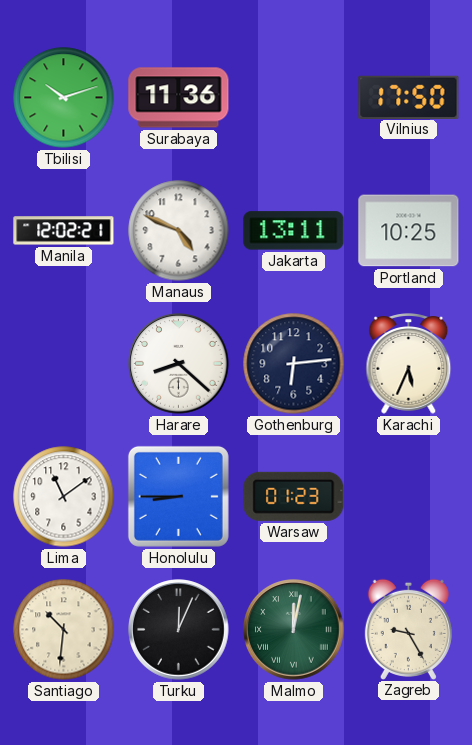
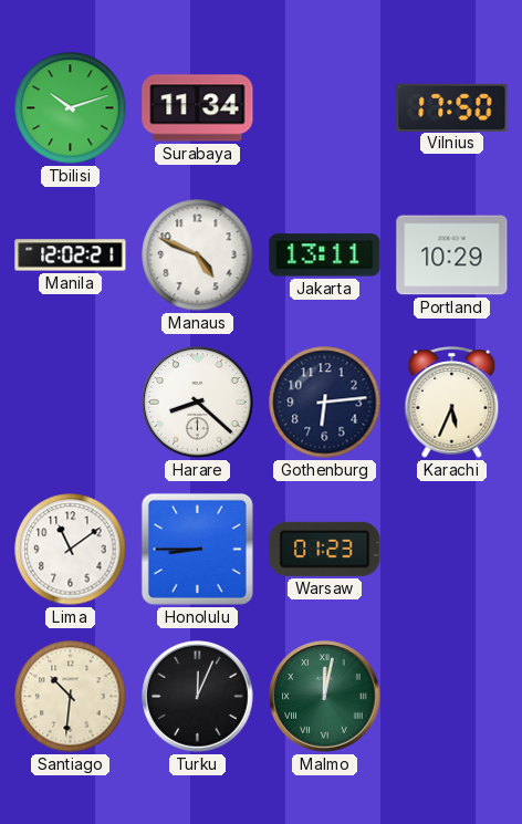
Surabaya: 11:36 -> 11:34 (198, 108)
Portland: 10:25 -> 10:29 (452, 255)
Zagreb: 9:25 -> none (408, 629)
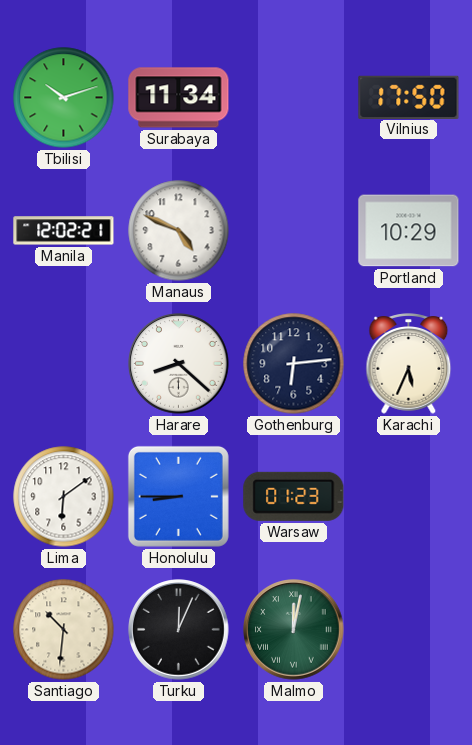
Jakarta: 13:11 -> none (325, 255)
Lima: 11:09 -> 6:09 (64, 497)
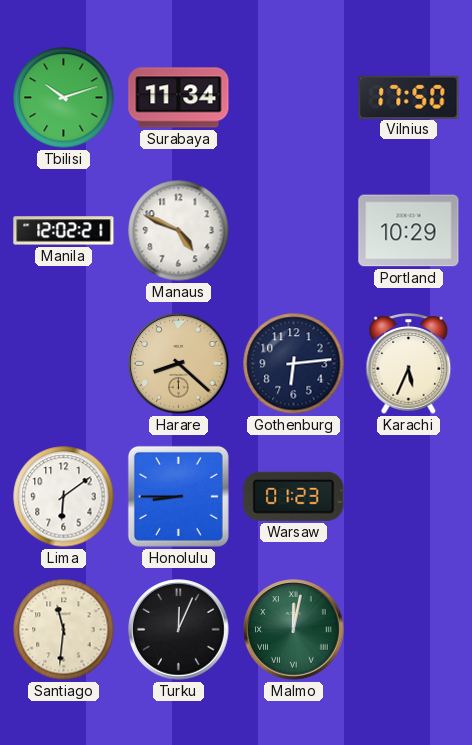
Harare dial: white -> champagne (179, 364)
Santiago: 10:31 -> 11:31 (64, 630)
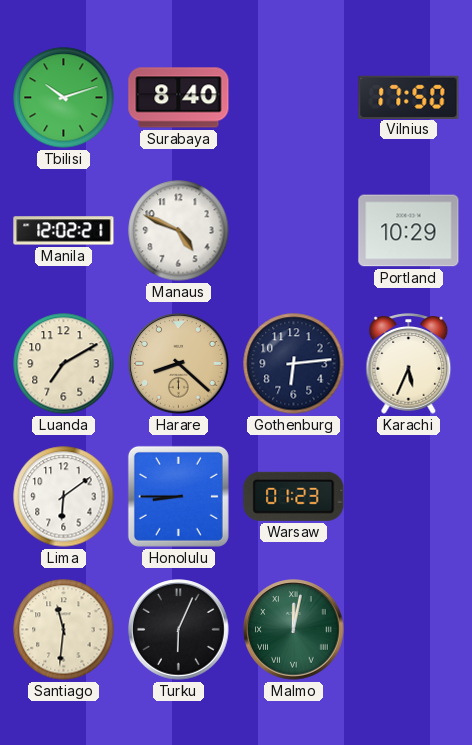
Surabaya: 11:34 -> 8:40 (179, 98)
Luanda: none -> 7:10 (64, 364)
Turku: 12:04 -> 6:04 (179, 630)
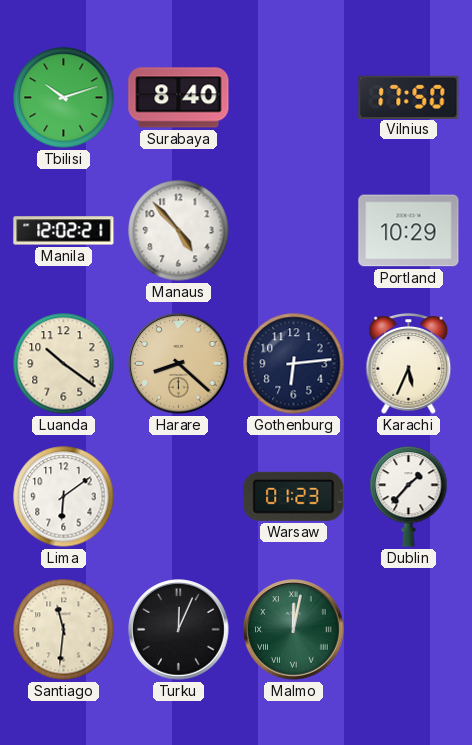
Manaus: 4:49 -> 4:53 (179, 231)
Luanda: 7:10 -> 10:21 (64, 364)
Honolulu: 8:45 -> none (178, 496)
Dublin: none -> 1:37 (409, 497)
Turku: 6:04 -> 12:04 (179, 630)
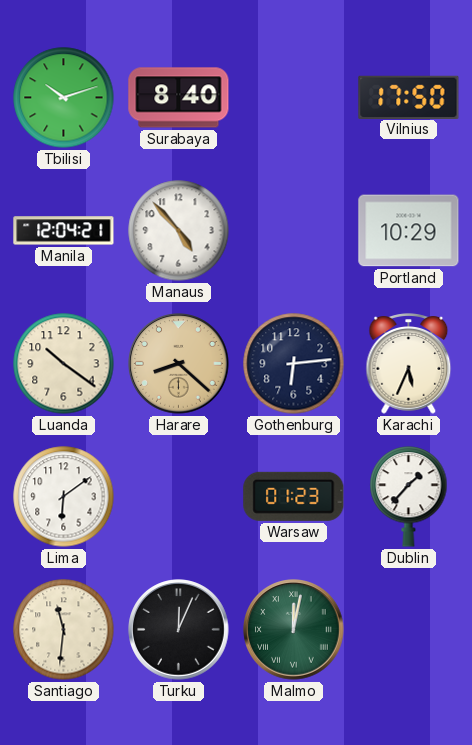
Manila: 12:02 -> 12:04 (64, 231)
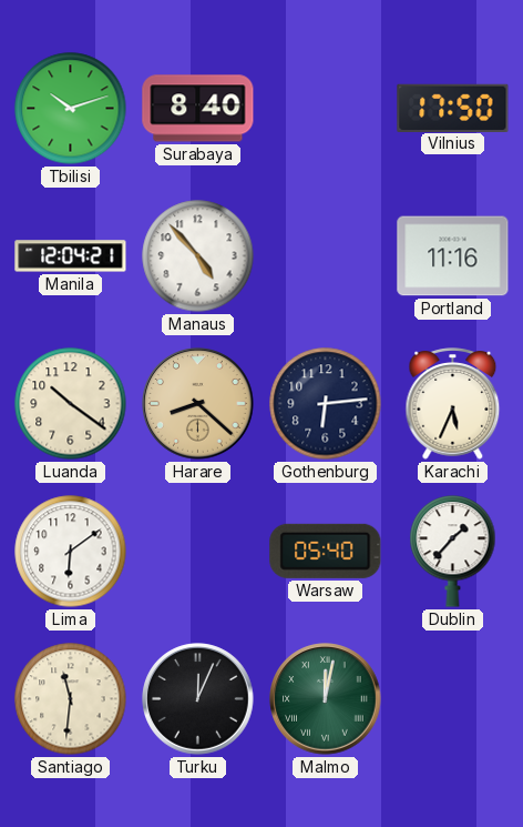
Portland: 10:29 -> 11:16 (453, 256)
Warsaw: 01:23 -> 05:40 (326, 551)
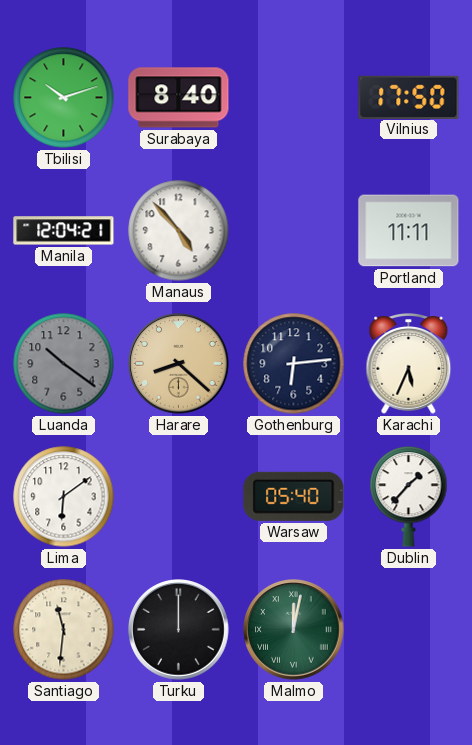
Portland: 11:16 -> 11:11 (409, 231)
Luanda dial: cream -> grey (64, 364)
Turku: 12:04 -> 12:00 (179, 630)
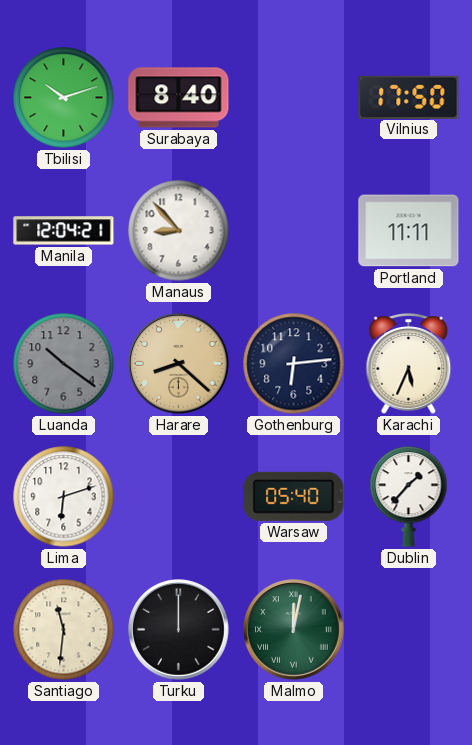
Manaus: 4:53 -> 8:53 (179, 231)
Lima: 6:09 -> 6:12 (64, 497)
